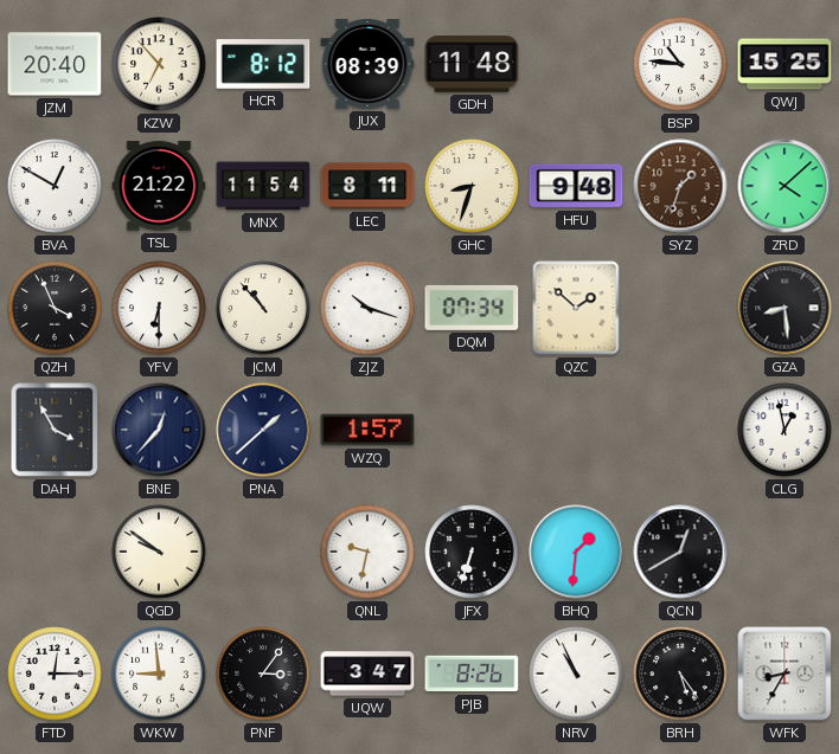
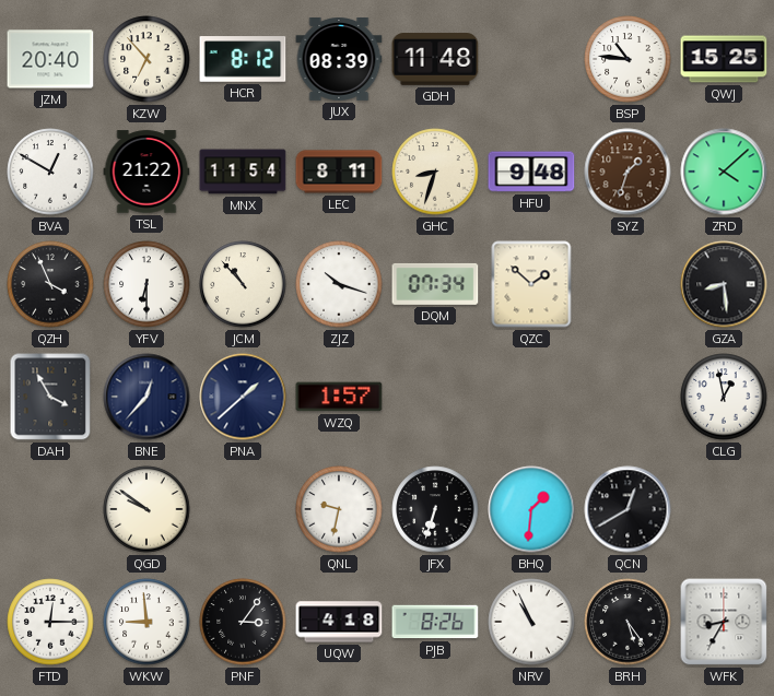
UQW: 3:47 -> 4:18 (339, 622)
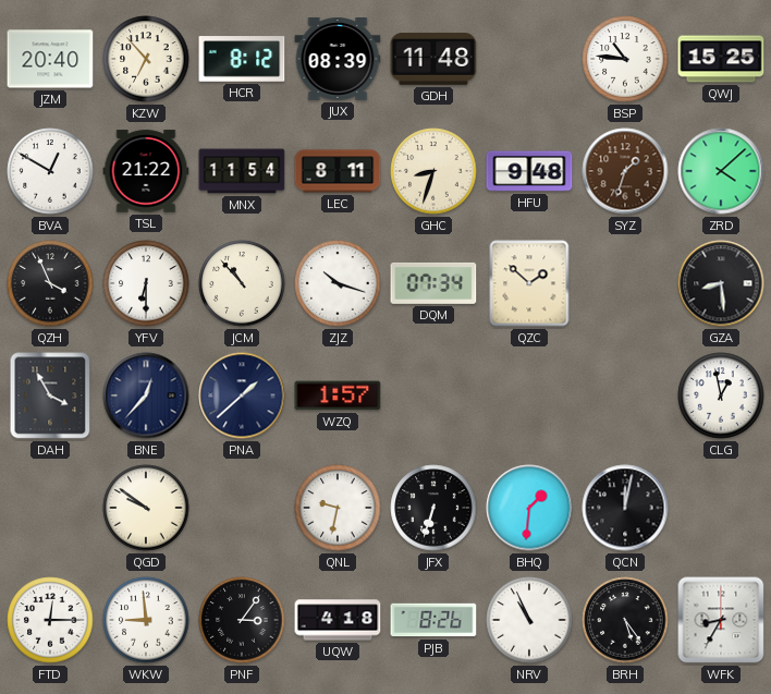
QCN: 12:40 -> 12:02 (625, 508)
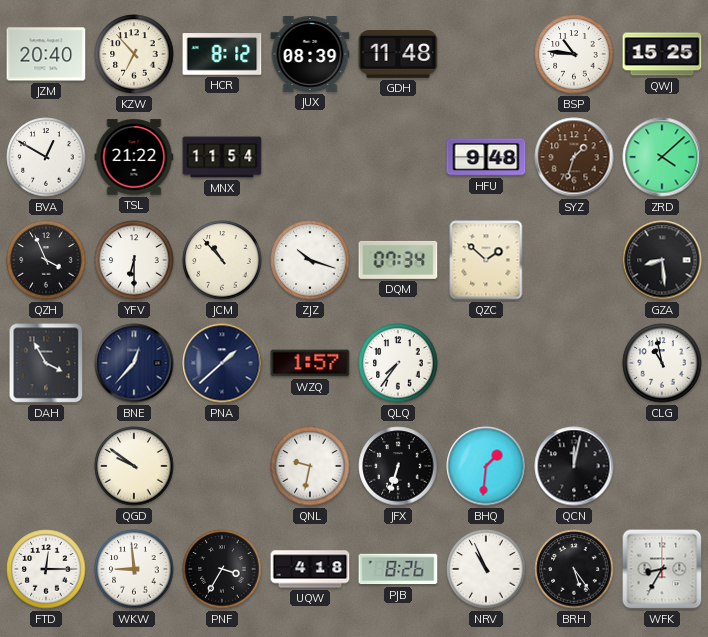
LEC: 8:11 -> none (338, 171)
GHC: 8:33 -> none (433, 171)
QLQ: none -> 7:36 (398, 363)
CLG: 12:58 -> 10:58 (662, 363)
PNF: 3:06 -> 3:35 (222, 569)
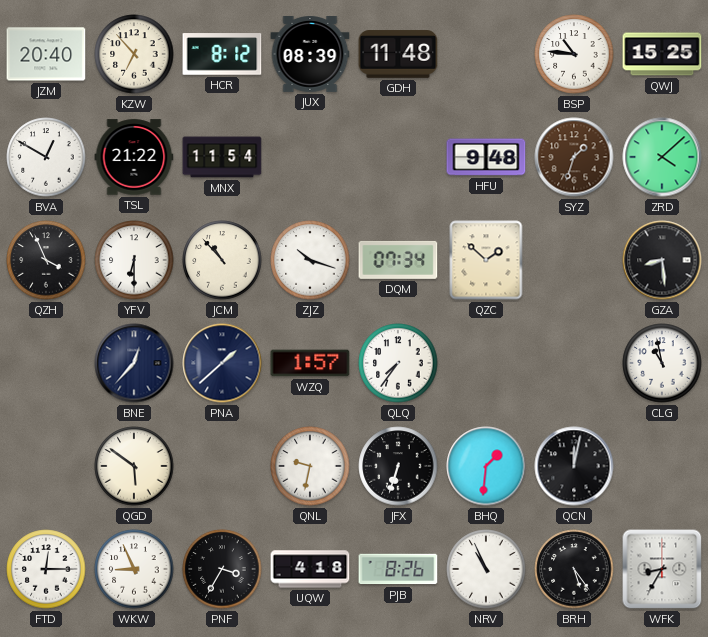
DAH: 3:55 -> none (46, 363)
QGD: 9:51 -> 5:51 (134, 466)
WKW: 8:59 -> 8:56 (134, 569)
